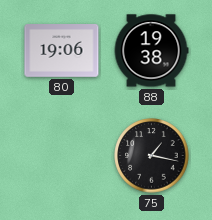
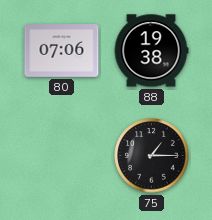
80: 19:06 -> 07:06 (62, 51)
75: 1:17 -> 1:15 (152, 156)
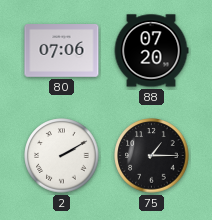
88: 19:38 -> 07:20 (151, 51)
2: none -> 2:10 (62, 156)
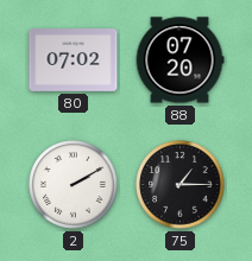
80: 07:06 -> 07:02 (74, 61)
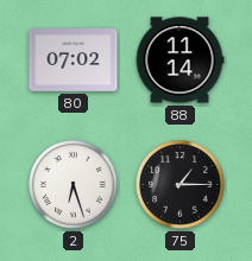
88: 07:20 -> 11:14 (179, 61)
2: 2:10 -> 6:27 (74, 185)
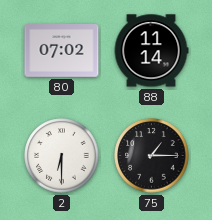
2: 6:27 -> 6:30 (62, 156)
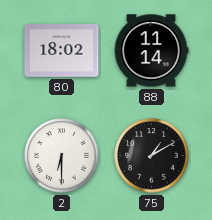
80: 07:02 -> 18:02 (62, 51)
75: 1:15 -> 1:10 (152, 156)
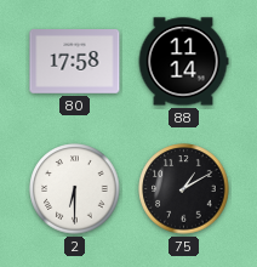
80: 18:02 -> 17:58 (75, 62)
